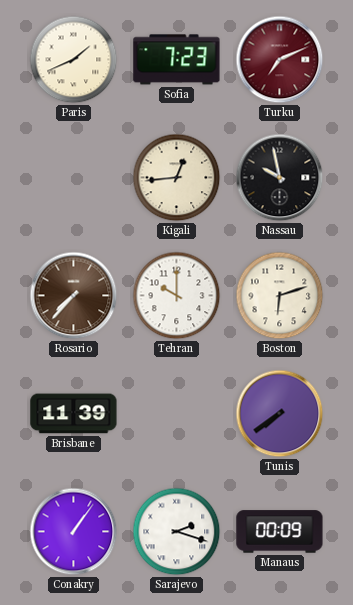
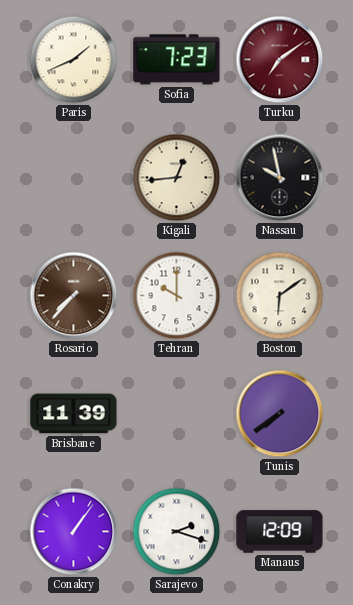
Turku: 7:11 -> 7:09 (280, 60)
Boston: 6:12 -> 6:09 (280, 296)
Manaus: 00:09 -> 12:09 (280, 532)
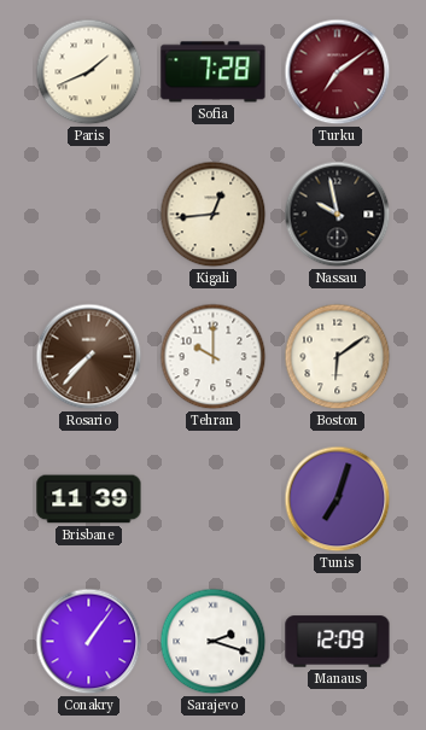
Sofia: 7:23 -> 7:28 (214, 72)
Tunis: 7:39 -> 7:03 (338, 500)
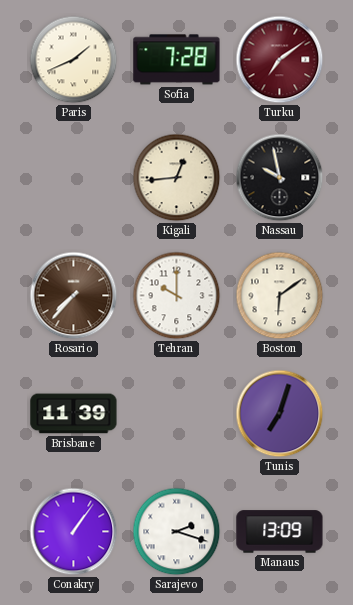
Manaus: 12:09 -> 13:09 (280, 532)
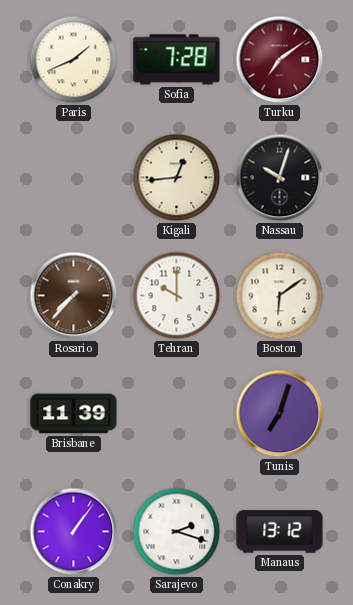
Nassau: 9:58 -> 10:03 (280, 178)
Manaus: 13:09 -> 13:12 (280, 532)
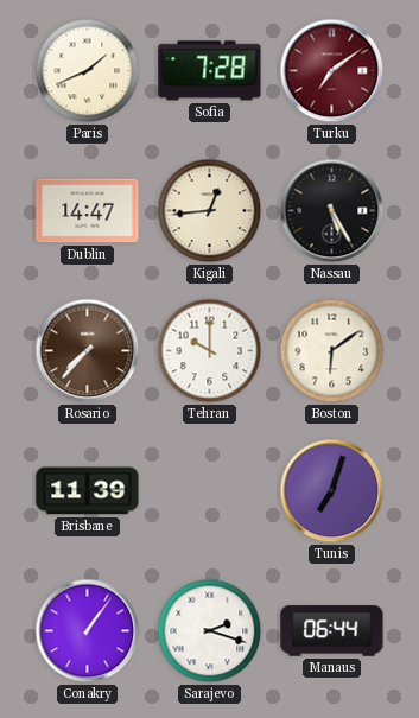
Dublin: none -> 14:47 (88, 211)
Nassau: 10:03 -> 5:25 (332, 211)
Manaus: 13:12 -> 06:44 (332, 631)
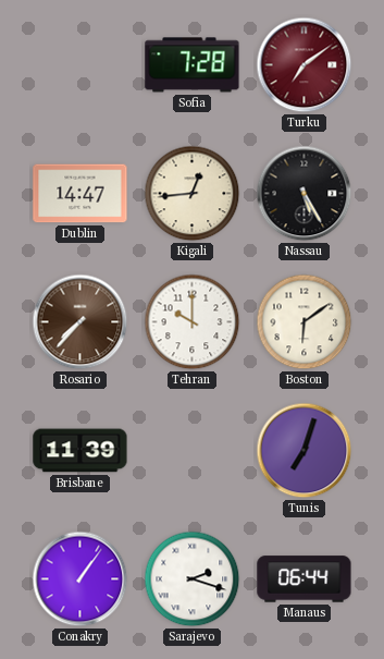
Paris: 1:41 -> none (88, 71)
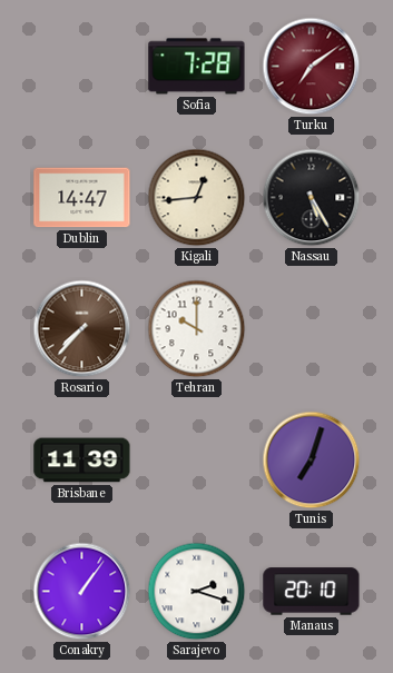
Boston: 6:09 -> none (305, 322)
Manaus: 06:44 -> 20:10 (312, 592)
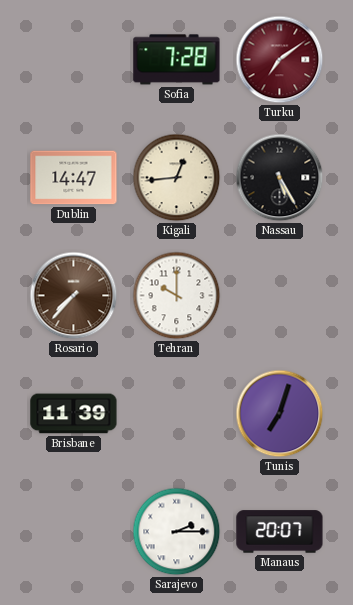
Conakry: 1:06 -> none (82, 592)
Sarajevo: 2:18 -> 2:15 (177, 532)
Manaus: 20:10 -> 20:07 (280, 532)
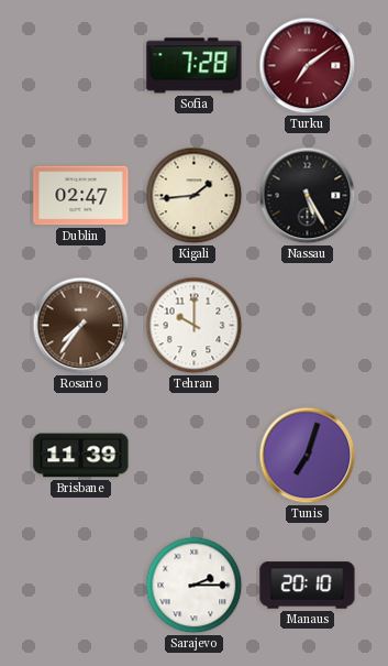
Dublin: 14:47 -> 02:47 (81, 196)
Kigali: 12:44 -> 1:44 (195, 196)
Rosario: 7:37 -> 7:36 (81, 326)
Manaus: 20:07 -> 20:10 (308, 586)
